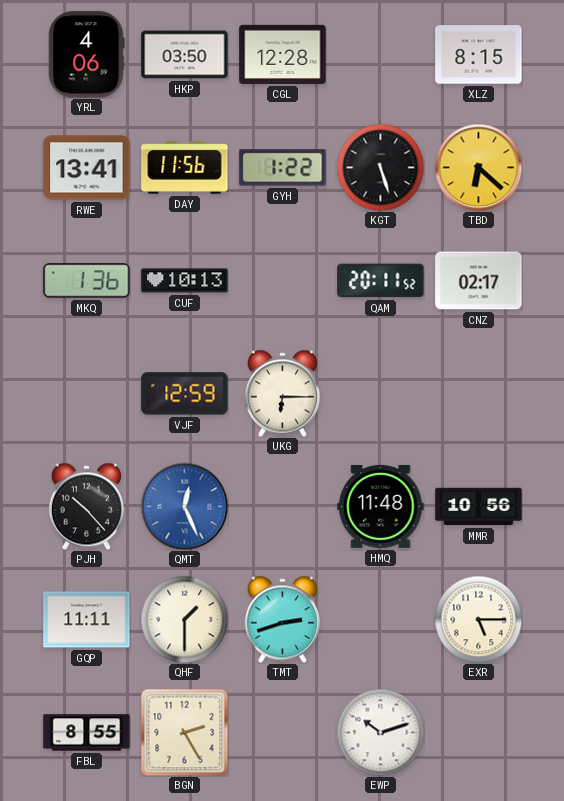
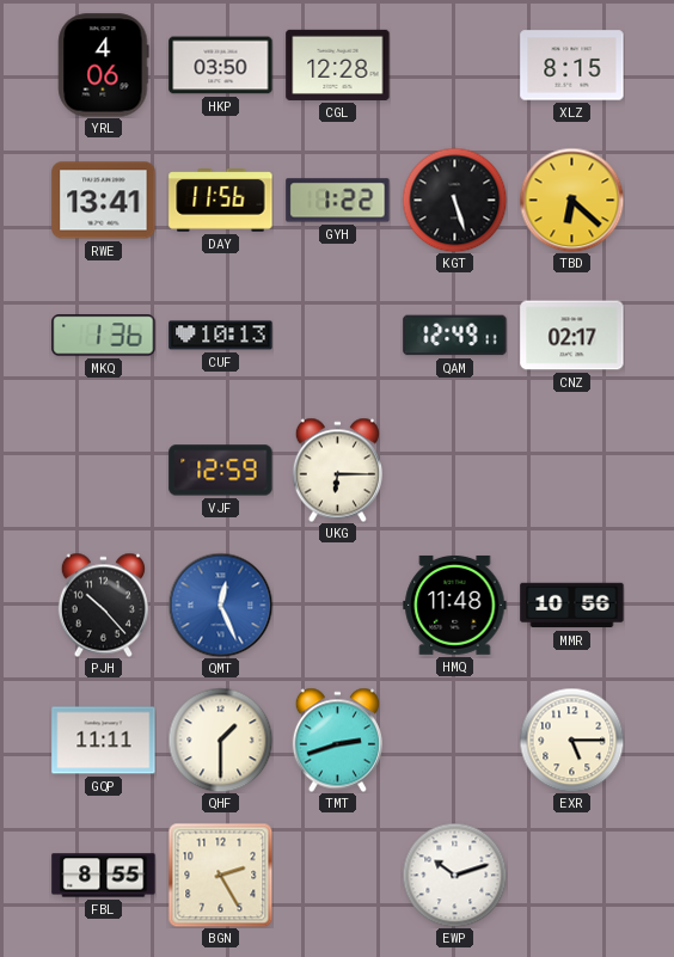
QAM: 20:11 -> 12:49 (455, 336)
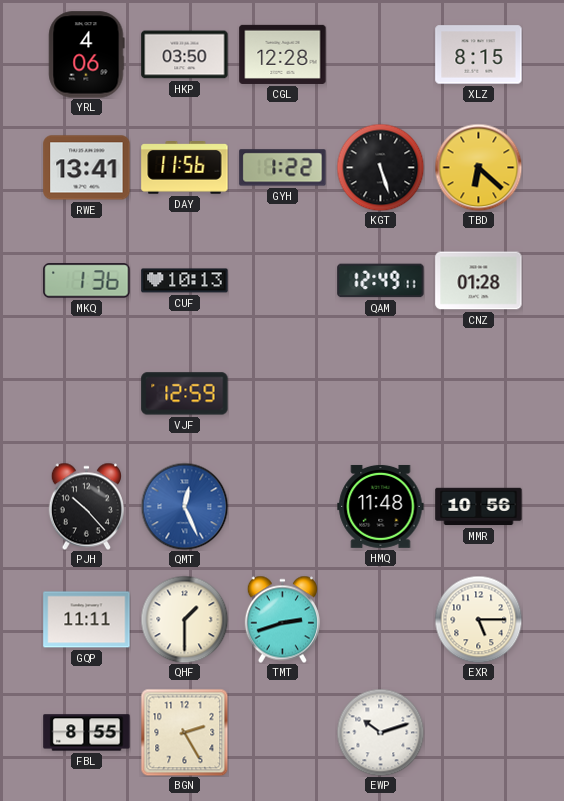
CNZ: 02:17 -> 01:28 (479, 281)
UKG: 6:15 -> none (337, 470)
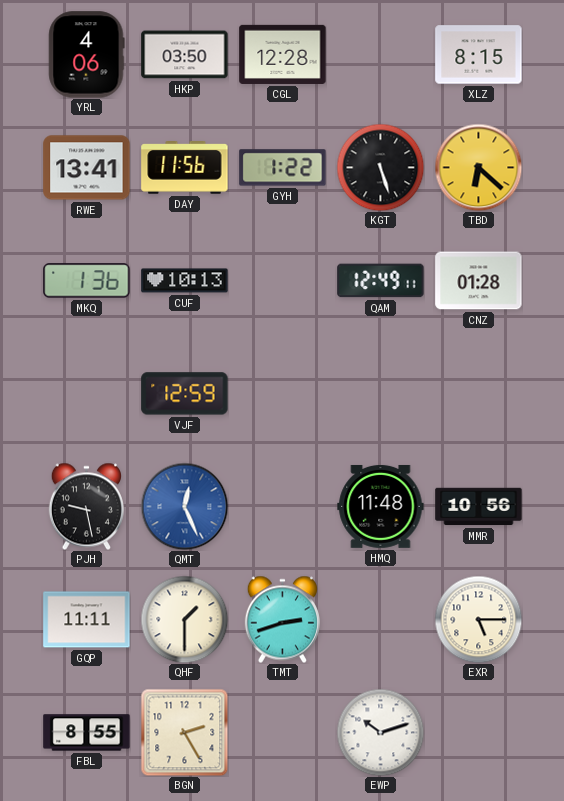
PJH: 10:23 -> 9:28 (86, 506)
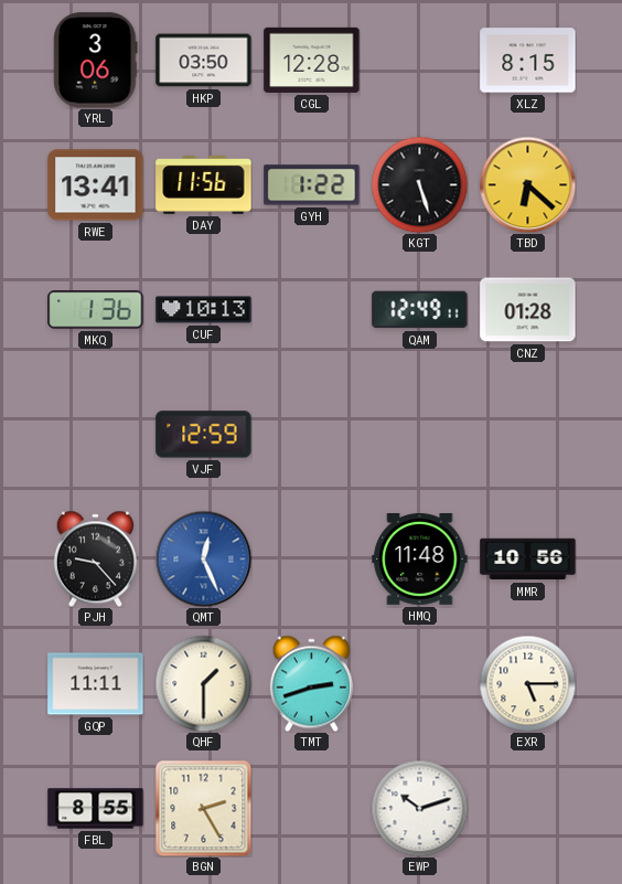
YRL: 4:06 -> 3:06 (96, 61)
PJH: 9:28 -> 9:23 (95, 558)
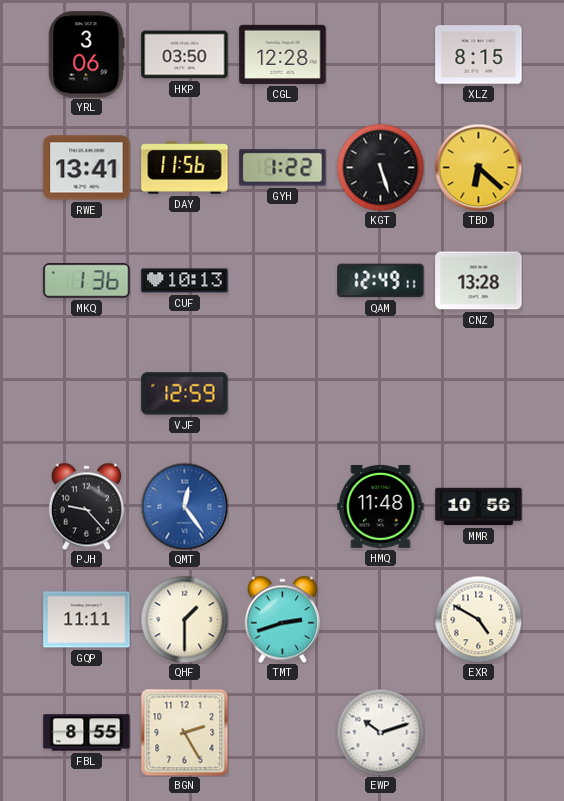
CNZ: 01:28 -> 13:28 (479, 281)
QMT: 12:26 -> 12:24 (184, 506)
EXR: 5:15 -> 4:50 (478, 619)
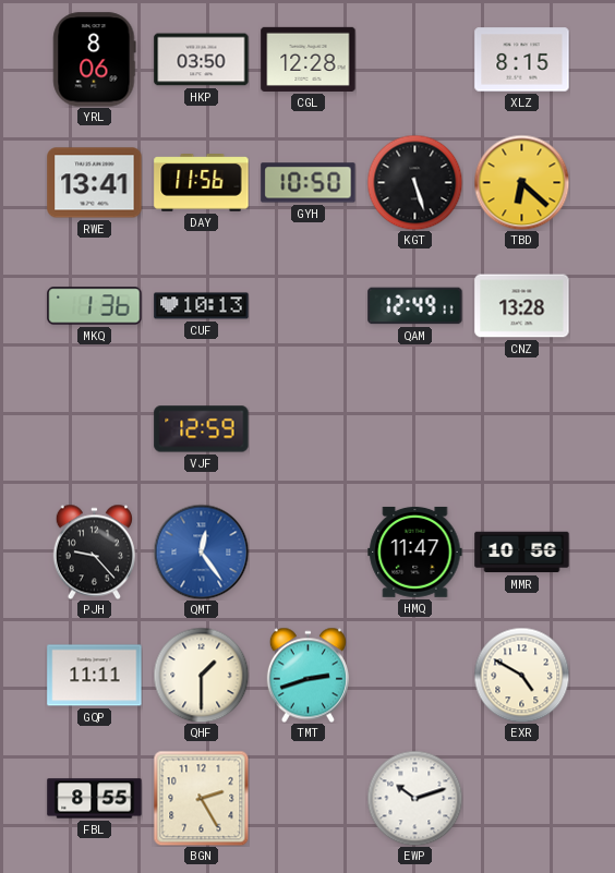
YRL: 3:06 -> 8:06 (95, 60)
GYH: 1:22 -> 10:50 (309, 183)
HMQ: 11:48 -> 11:47 (415, 551)
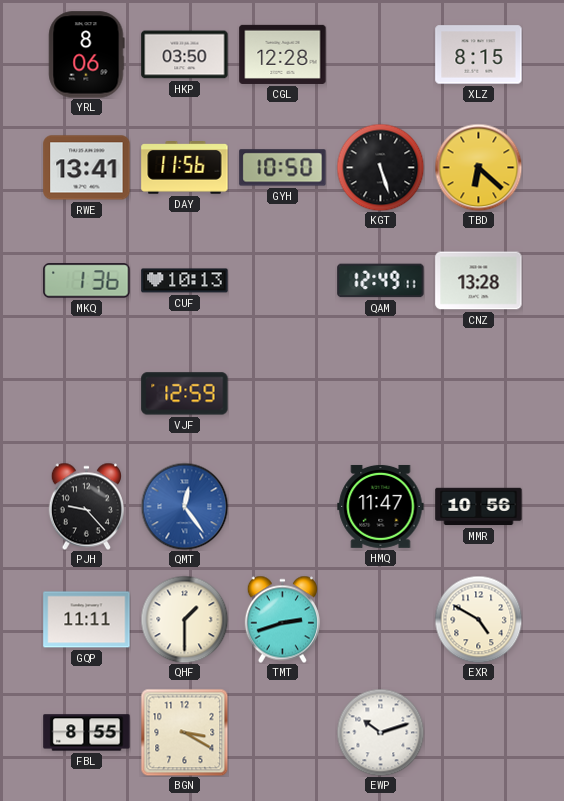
BGN: 2:25 -> 3:20 (184, 732)
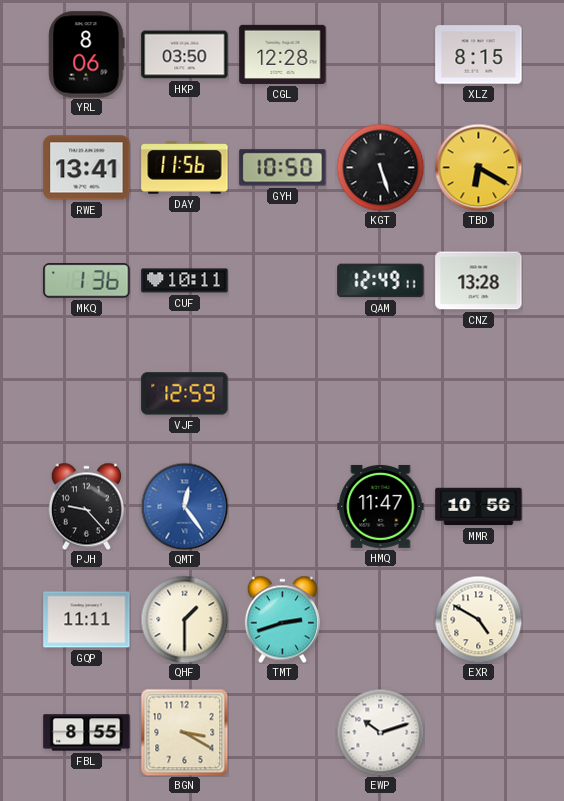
TBD: 6:22 -> 6:20 (478, 167)
CUF: 10:13 -> 10:11 (185, 281)
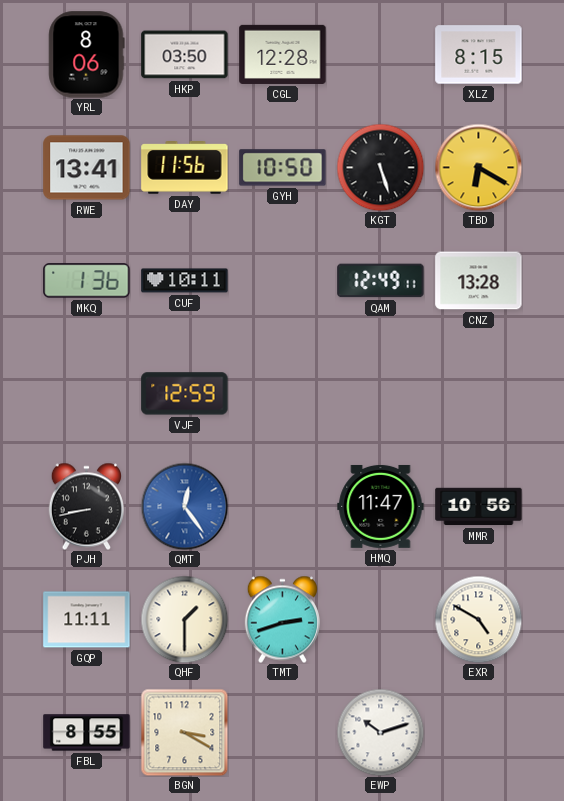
PJH: 9:23 -> 8:43 (86, 506)
